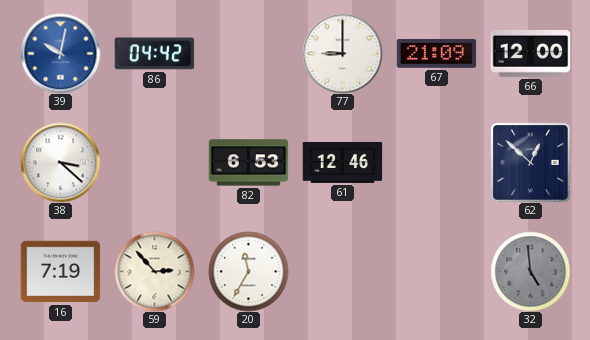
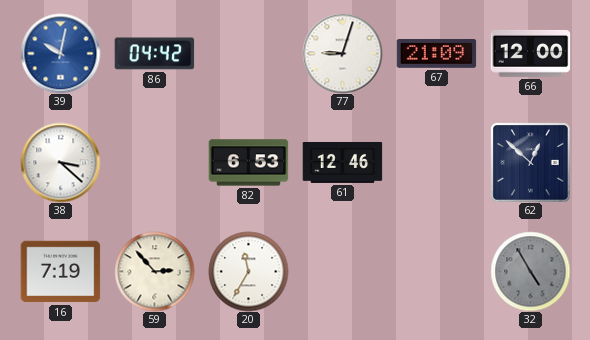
77: 9:00 -> 9:03 (342, 53)
32: 4:59 -> 4:55 (530, 271)
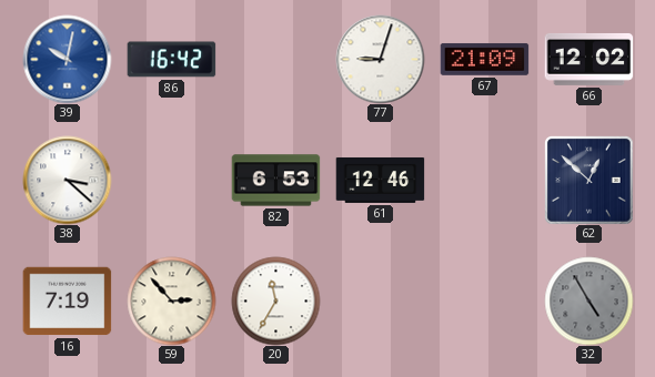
86: 04:42 -> 16:42 (171, 60)
66: 12:00 -> 12:02 (588, 59)
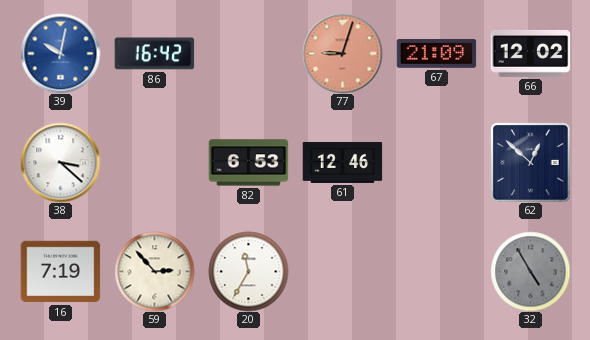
77 dial: white -> salmon (342, 53)
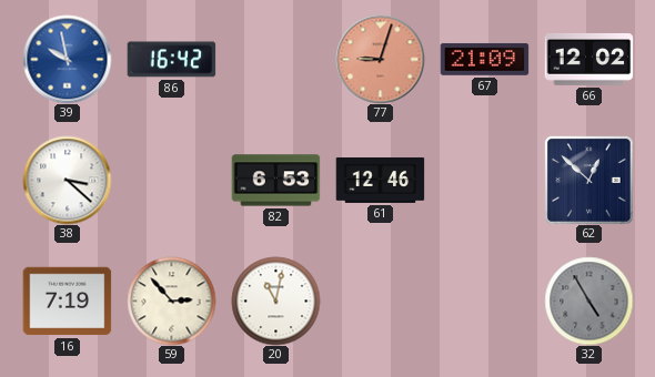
39: 10:02 -> 9:58 (67, 59)
20: 11:35 -> 11:02 (275, 300)
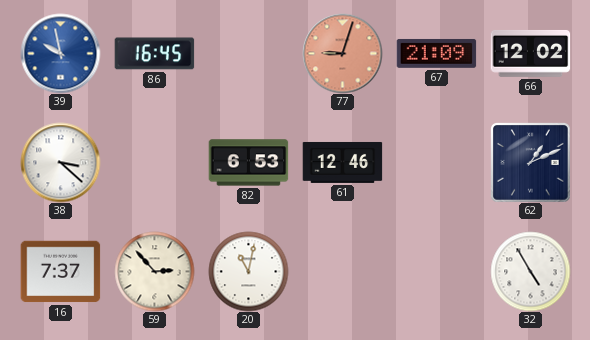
86: 16:42 -> 16:45 (154, 54)
62: 12:52 -> 1:11 (531, 163)
16: 7:19 -> 7:37 (60, 272)
32 dial: grey -> white (530, 271)
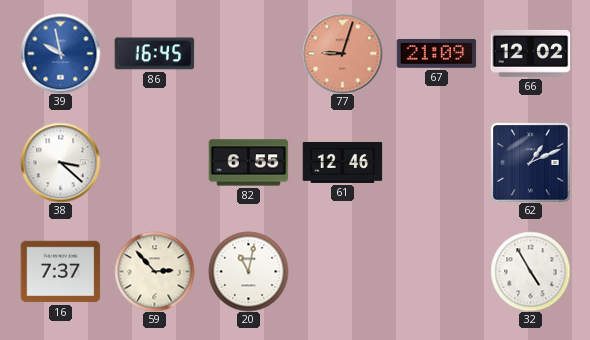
82: 6:53 -> 6:55 (248, 163)
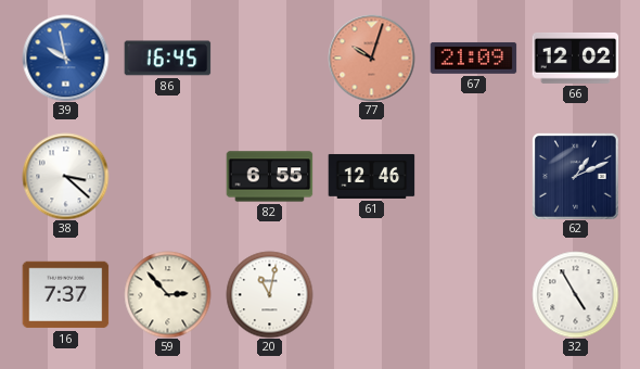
77: 9:03 -> 10:03 (371, 58)
